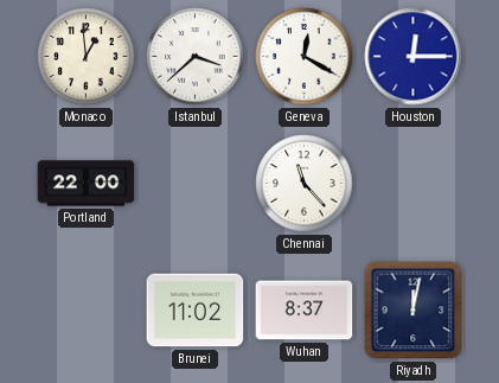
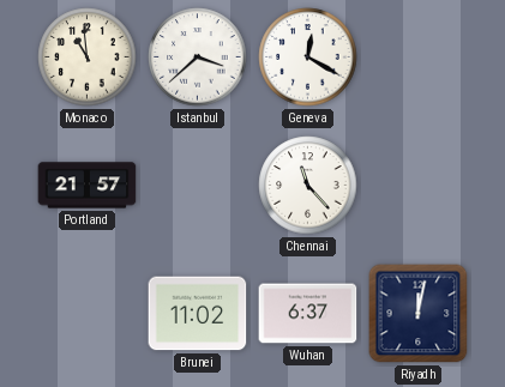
Monaco: 12:59 -> 10:59 (88, 58)
Houston: 12:15 -> none (414, 57)
Portland: 22:00 -> 21:57 (88, 186)
Wuhan: 8:37 -> 6:37 (308, 314)
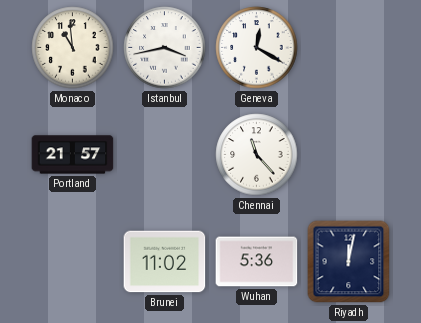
Istanbul: 3:38 -> 3:43 (165, 48)
Wuhan: 6:37 -> 5:36 (257, 262)
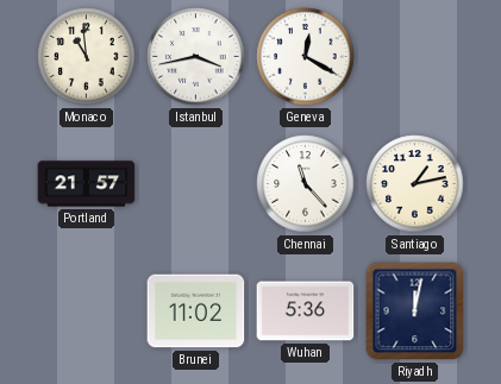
Santiago: none -> 1:13 (415, 184)
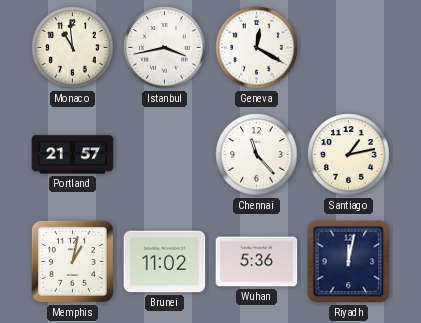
Memphis: none -> 1:02 (72, 261)
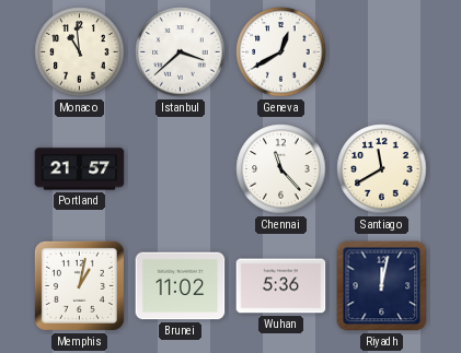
Istanbul: 3:43 -> 3:38 (181, 52)
Geneva: 12:20 -> 12:40 (281, 52)
Santiago: 1:13 -> 11:40 (382, 169)
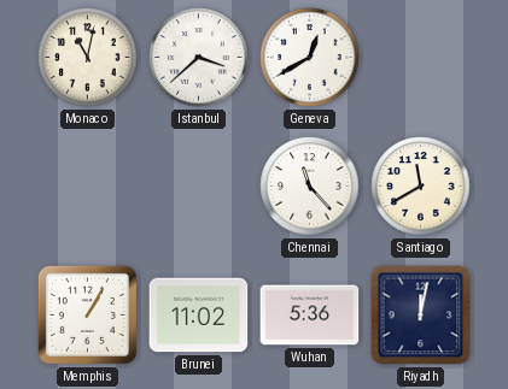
Monaco: 10:59 -> 11:02 (88, 58)
Portland: 21:57 -> none (80, 169)
Memphis: 1:02 -> 1:05 (87, 314)
